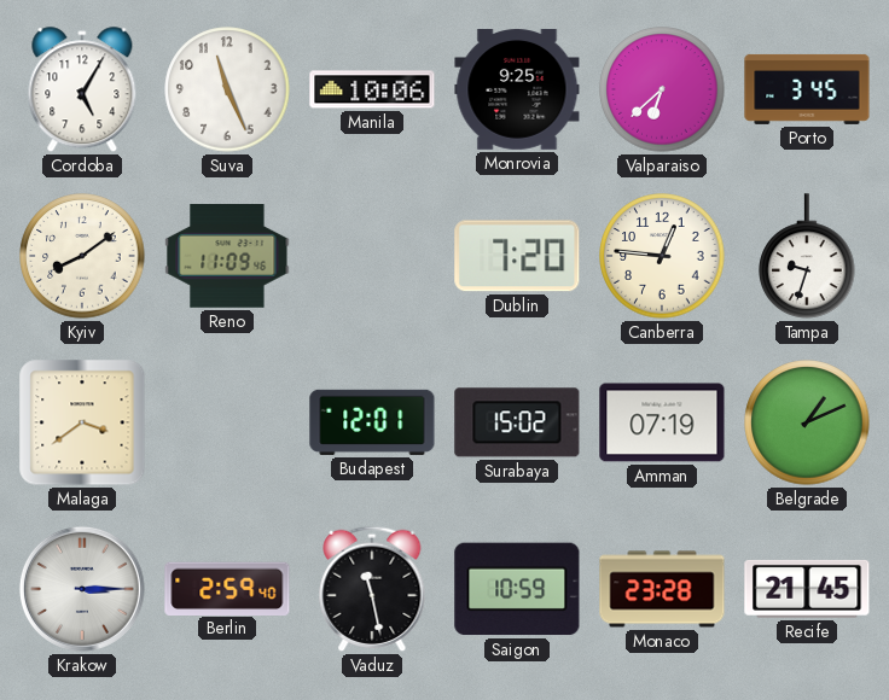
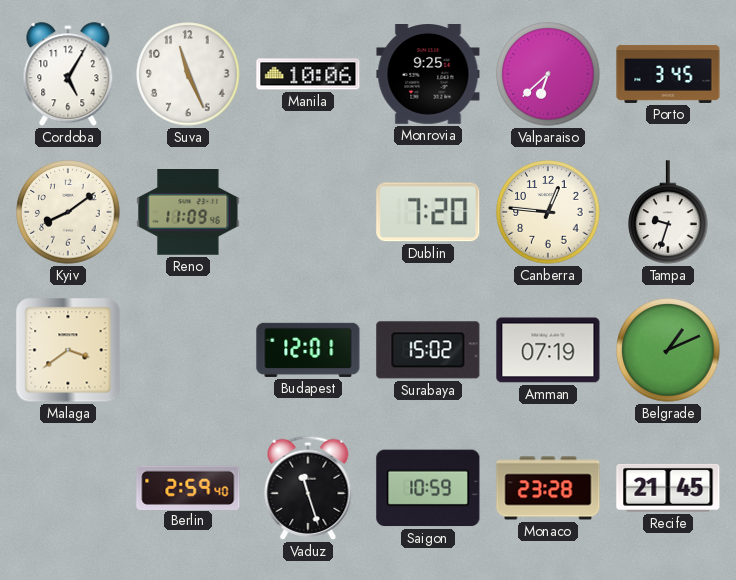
Krakow: 3:15 -> none (82, 589)
Vaduz: 11:28 -> 11:27 (308, 488)
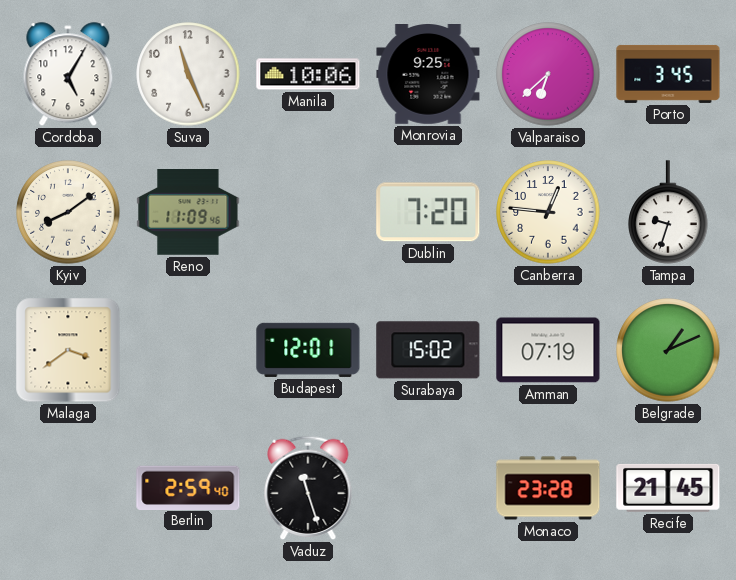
Saigon: 10:59 -> none (428, 488)
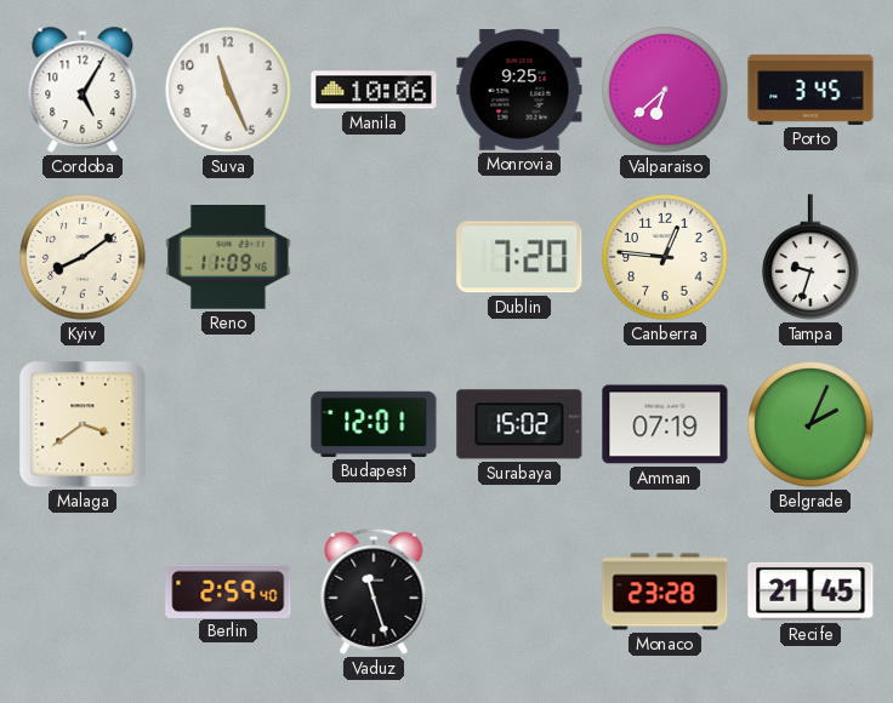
Belgrade: 1:11 -> 2:04 (810, 424)
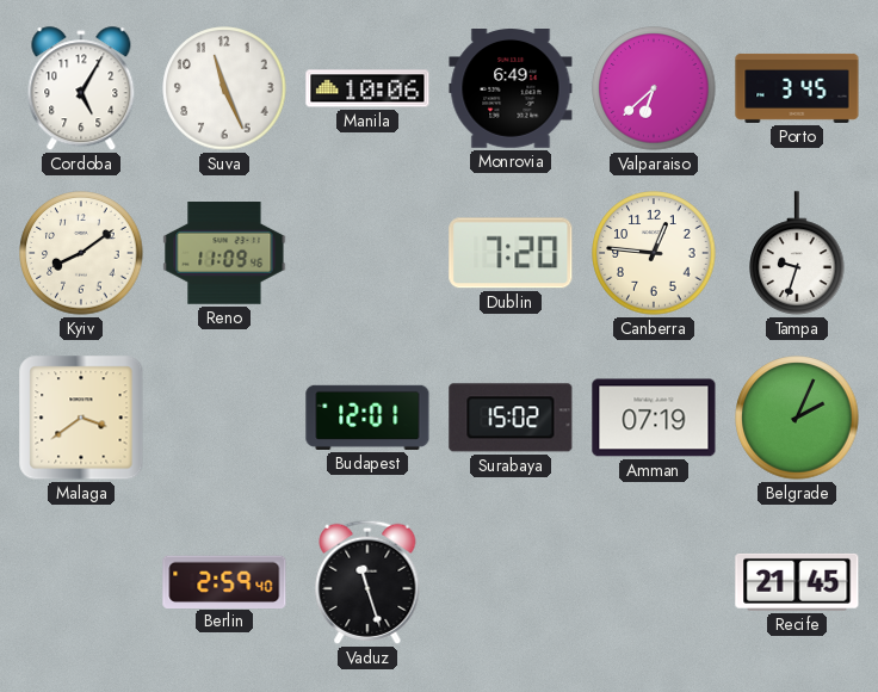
Monrovia: 9:25 -> 6:49 (511, 89)
Monaco: 23:28 -> none (665, 591)
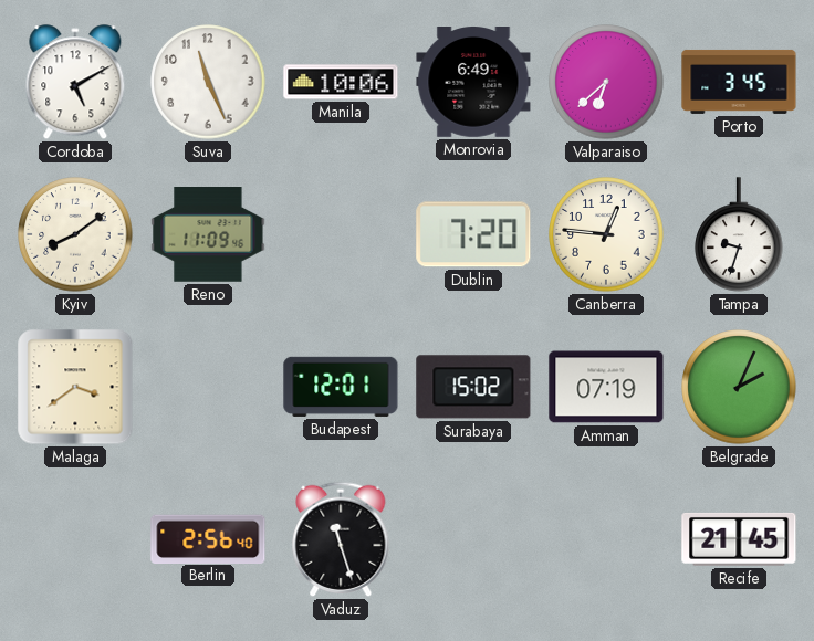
Cordoba: 5:05 -> 5:10 (75, 83)
Berlin: 2:59 -> 2:56 (208, 538)
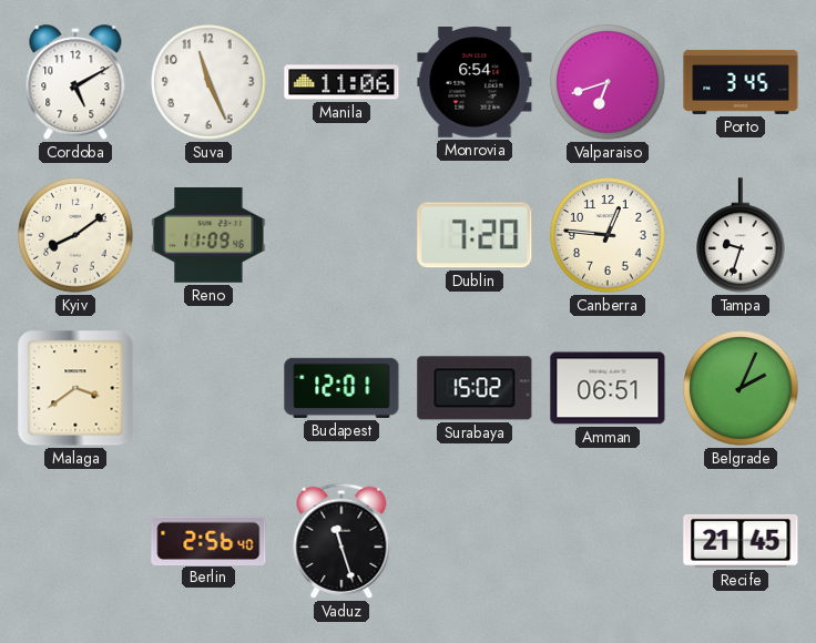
Manila: 10:06 -> 11:06 (341, 82)
Monrovia: 6:49 -> 6:54 (475, 83)
Valparaiso: 6:38 -> 6:42 (608, 82)
Amman: 07:19 -> 06:51 (608, 388)
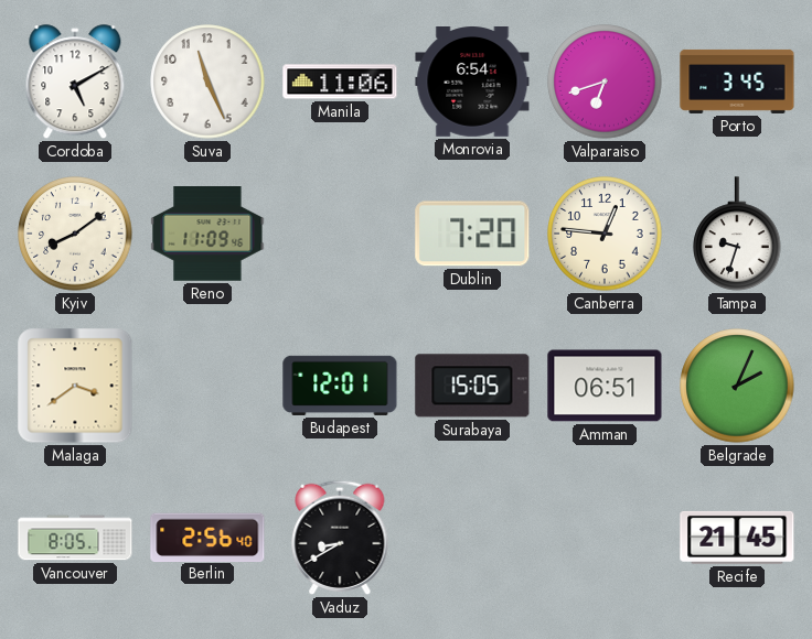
Surabaya: 15:02 -> 15:05 (472, 386)
Vancouver: none -> 8:05 (75, 538)
Vaduz: 11:27 -> 8:40 (340, 538)
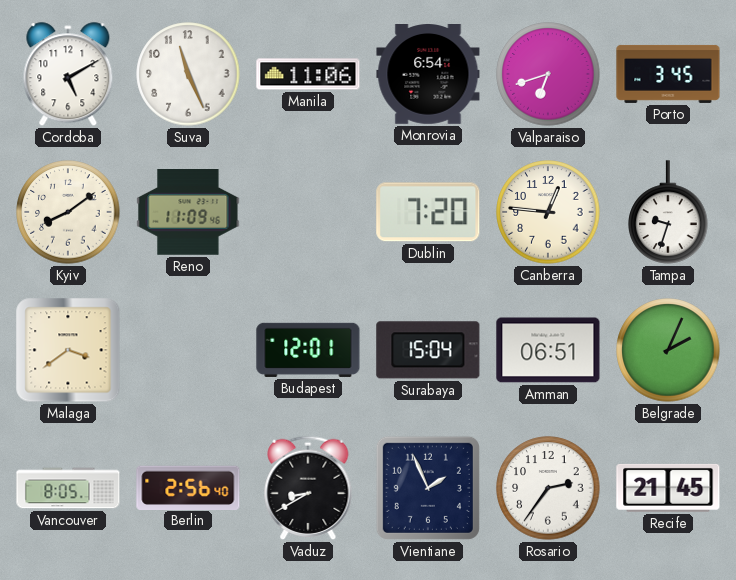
Surabaya: 15:05 -> 15:04 (428, 350)
Vientiane: none -> 1:56 (428, 488)
Rosario: none -> 2:36 (548, 488)
